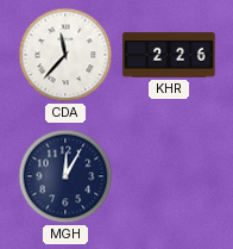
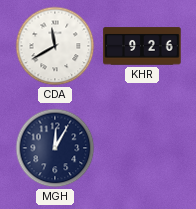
CDA: 11:37 -> 11:40 (55, 46)
KHR: 2:26 -> 9:26 (142, 46)
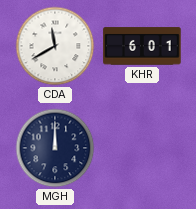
KHR: 9:26 -> 6:01 (142, 46)
MGH: 12:05 -> 12:00 (55, 148)
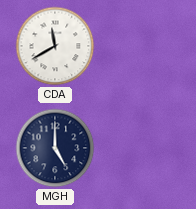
KHR: 6:01 -> none (142, 46)
MGH: 12:00 -> 5:00 (55, 148)
